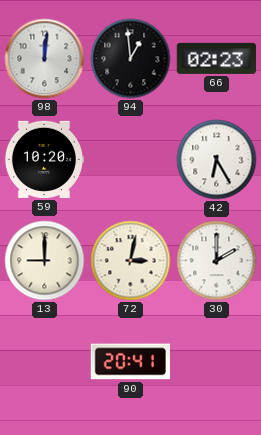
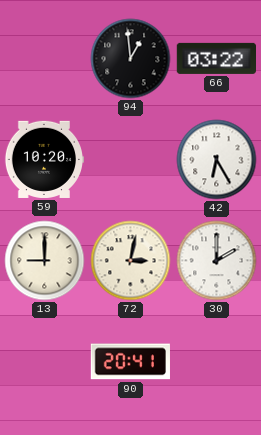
98: 12:01 -> none (45, 59)
66: 02:23 -> 03:22 (216, 58)
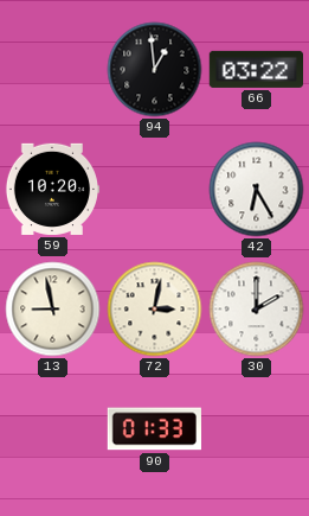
13: 9:00 -> 8:58 (53, 310)
90: 20:41 -> 01:33 (154, 429)
